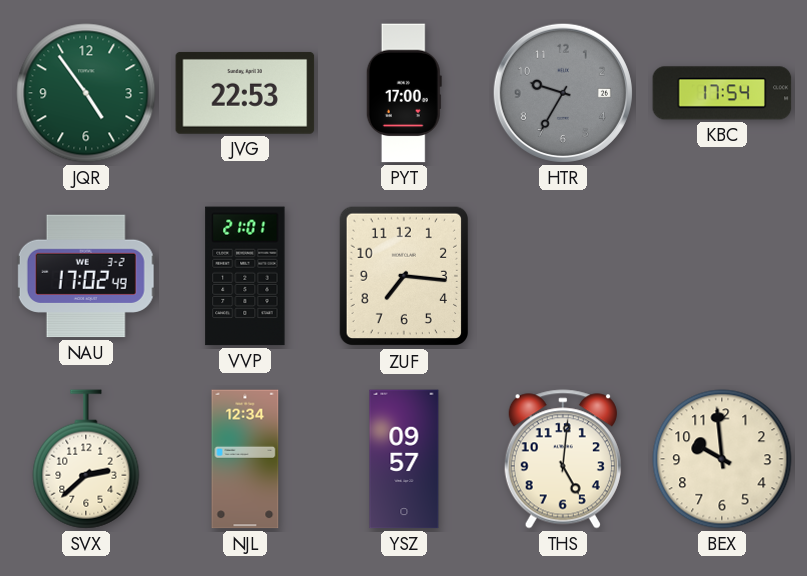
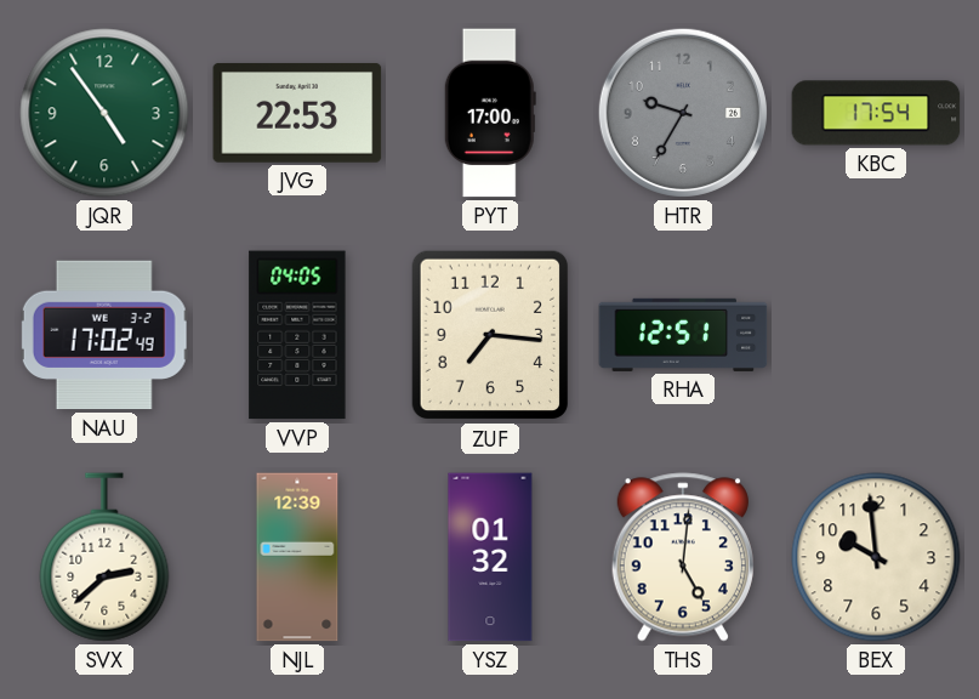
VVP: 21:01 -> 04:05 (297, 335)
RHA: none -> 12:51 (683, 335)
NJL: 12:34 -> 12:39 (297, 557)
YSZ: 09:57 -> 01:32 (490, 557)
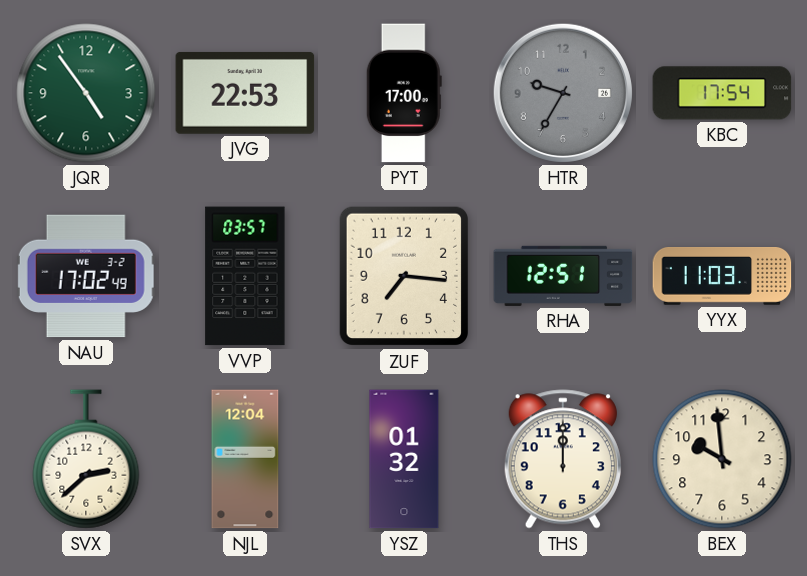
VVP: 04:05 -> 03:57 (245, 276)
YYX: none -> 11:03 (722, 277)
NJL: 12:39 -> 12:04 (245, 459)
THS: 5:01 -> 12:00 (563, 459)
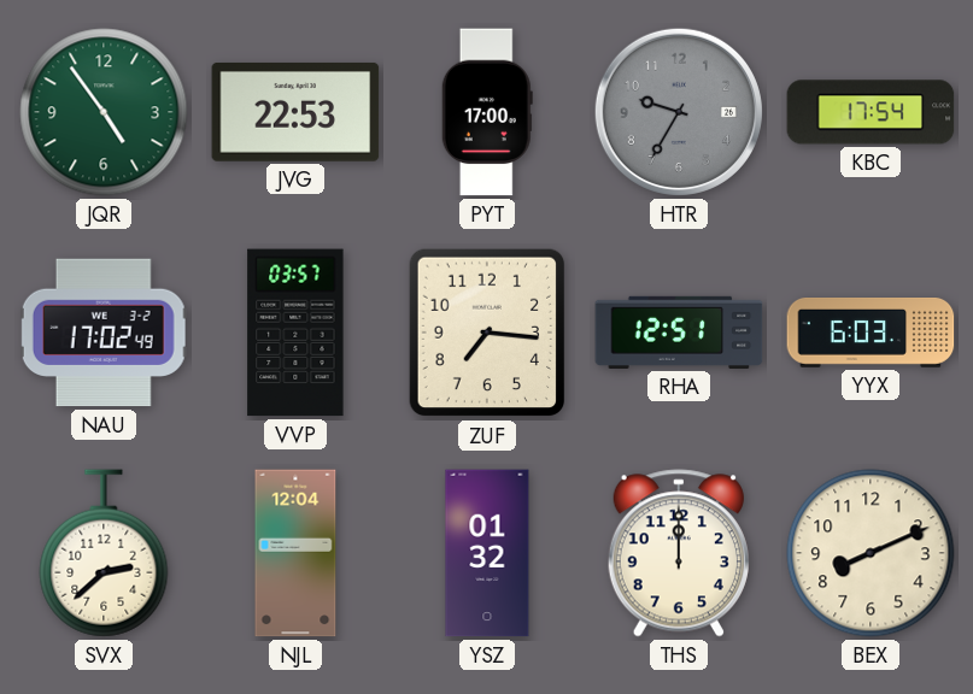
YYX: 11:03 -> 6:03 (871, 334)
BEX: 9:59 -> 8:11 (871, 553)
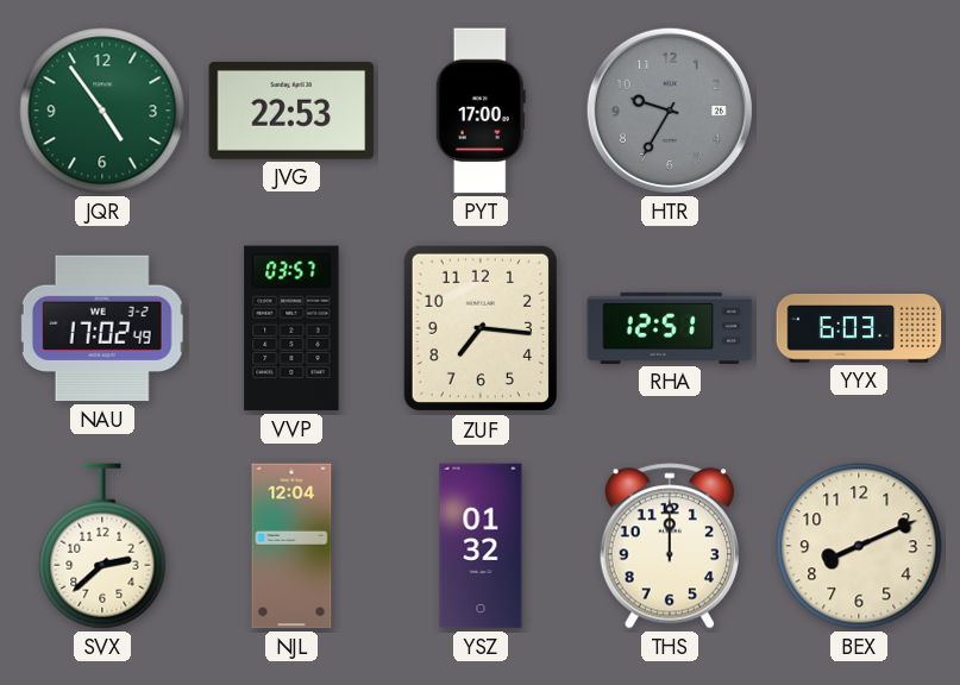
KBC: 17:54 -> none (871, 112)
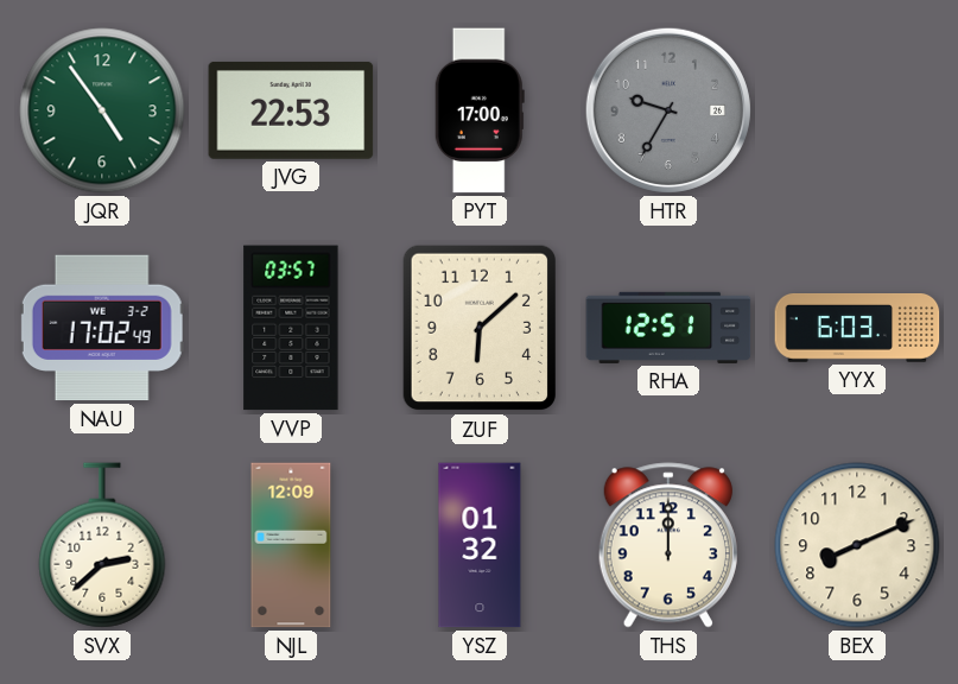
ZUF: 7:16 -> 6:08 (478, 328)
NJL: 12:04 -> 12:09 (291, 545)
